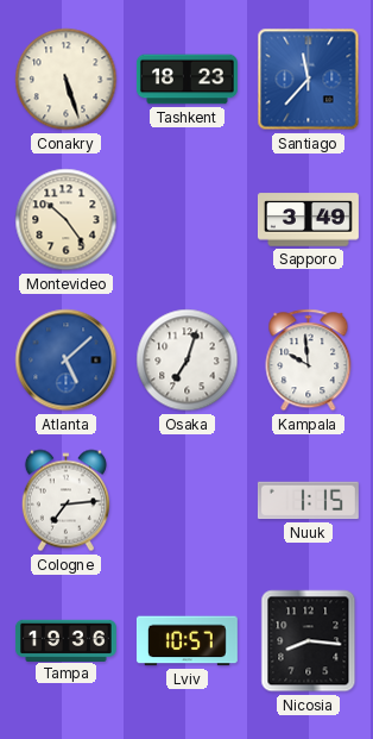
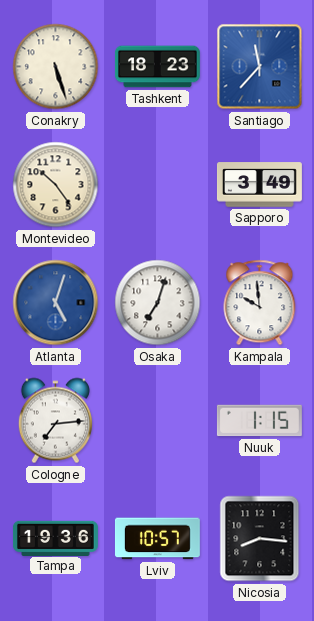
Atlanta: 5:08 -> 5:03 (56, 303)
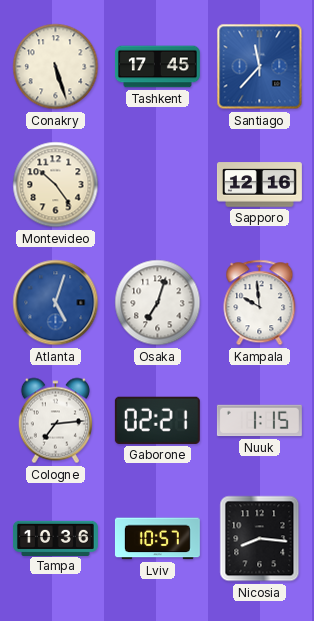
Tashkent: 18:23 -> 17:45 (157, 67)
Sapporo: 3:49 -> 12:16 (259, 185)
Gaborone: none -> 02:21 (157, 420)
Tampa: 19:36 -> 10:36 (55, 538)
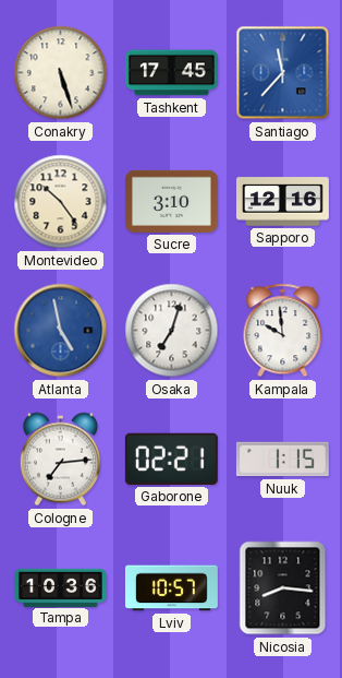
Sucre: none -> 3:10 (171, 201)
Atlanta: 5:03 -> 4:58 (61, 331)
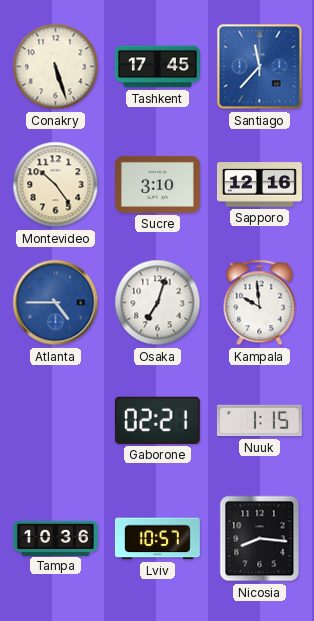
Atlanta: 4:58 -> 4:45 (56, 303)
Cologne: 7:14 -> none (60, 460)
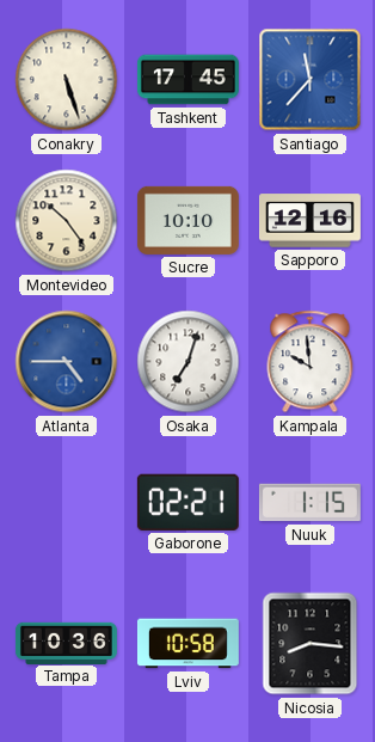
Sucre: 3:10 -> 10:10 (187, 220)
Lviv: 10:57 -> 10:58 (187, 644)
